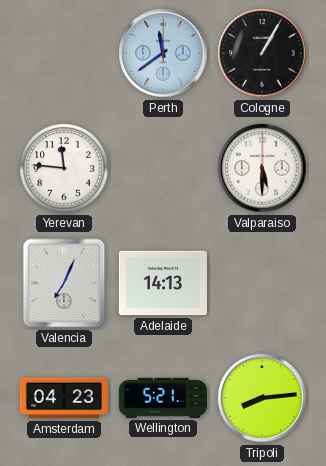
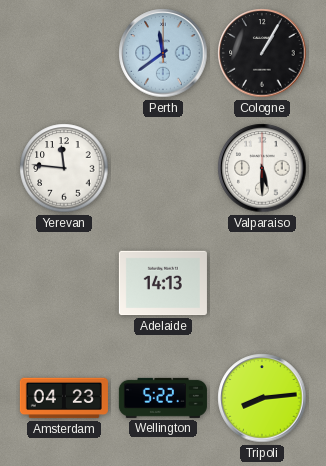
Valencia: 7:04 -> none (64, 283)
Wellington: 5:21 -> 5:22 (163, 398)
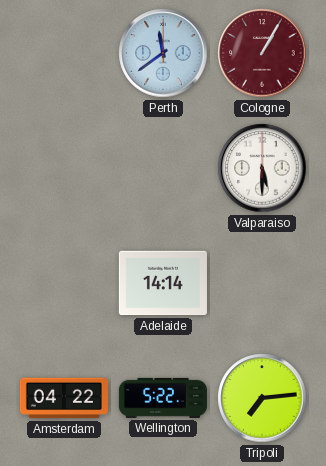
Cologne dial: black -> burgundy (262, 53)
Yerevan: 11:46 -> none (64, 168)
Adelaide: 14:13 -> 14:14 (163, 283)
Amsterdam: 04:23 -> 04:22 (64, 398)
Tripoli: 8:14 -> 7:14 (262, 398)
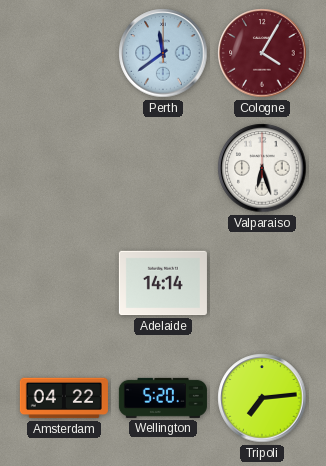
Cologne: 1:05 -> 4:05 (262, 53)
Valparaiso: 5:30 -> 6:27 (262, 168)
Wellington: 5:22 -> 5:20 (163, 398)
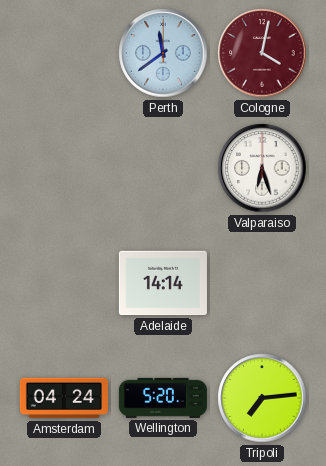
Cologne: 4:05 -> 4:02 (262, 53)
Amsterdam: 04:22 -> 04:24 (64, 398)
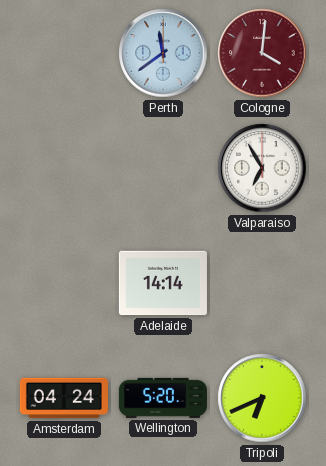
Cologne: 4:02 -> 4:01 (262, 53)
Valparaiso: 6:27 -> 6:55 (262, 168)
Tripoli: 7:14 -> 6:41 (262, 398)
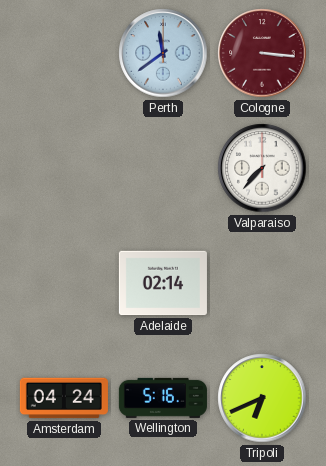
Cologne: 4:01 -> 3:16 (262, 53)
Valparaiso: 6:55 -> 7:37 (262, 168)
Adelaide: 14:14 -> 02:14 (163, 283)
Wellington: 5:20 -> 5:16 (163, 398)
